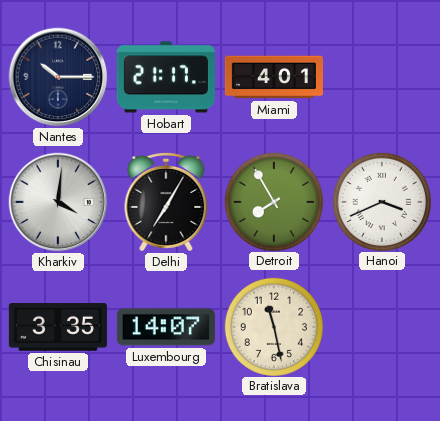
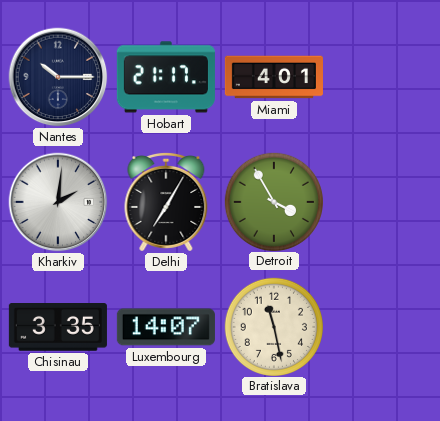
Kharkiv: 4:01 -> 2:01 (58, 202)
Detroit: 7:55 -> 3:55 (273, 201)
Hanoi: 3:41 -> none (381, 201)
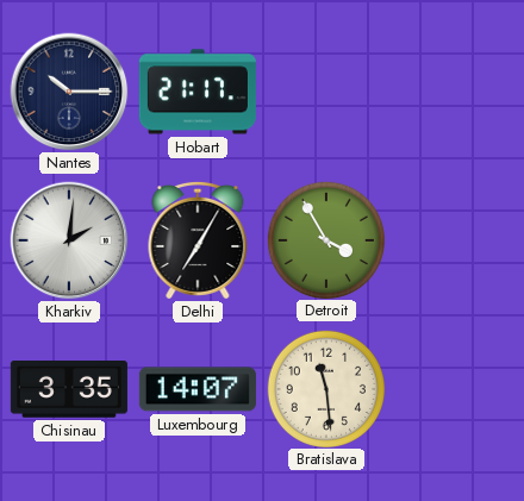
Miami: 4:01 -> none (274, 77)
Bratislava: 11:28 -> 11:29 (325, 388)
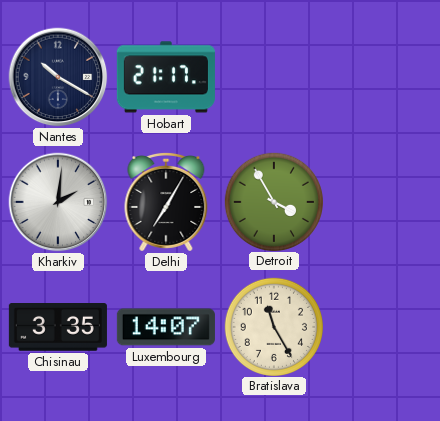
Nantes: 10:15 -> 10:20 (58, 77)
Bratislava: 11:29 -> 11:25 (273, 326)
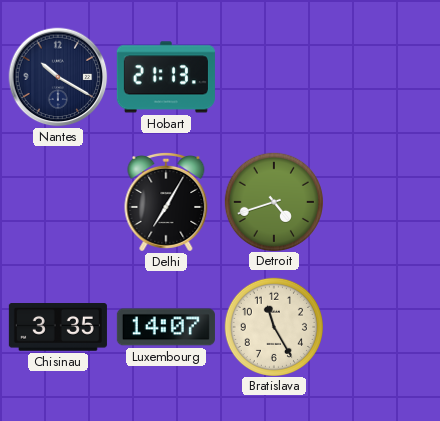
Hobart: 21:17 -> 21:13 (166, 77)
Kharkiv: 2:01 -> none (58, 202)
Detroit: 3:55 -> 4:42 (273, 201)
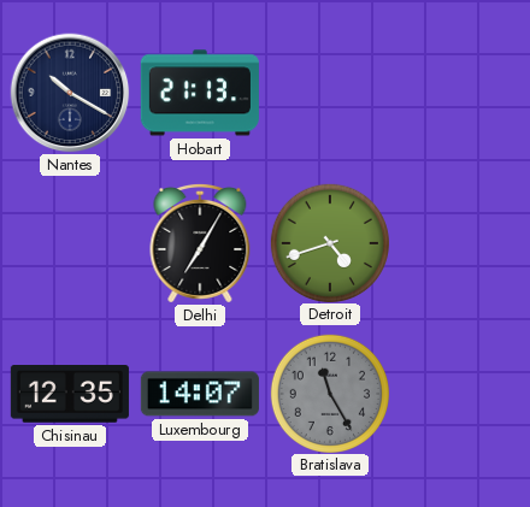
Chisinau: 3:35 -> 12:35 (70, 395)
Bratislava dial: cream -> grey (329, 393)
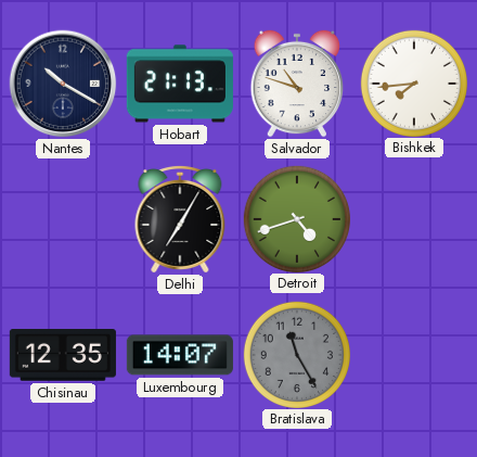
Salvador: none -> 10:48 (297, 84)
Bishkek: none -> 7:44 (413, 82)
